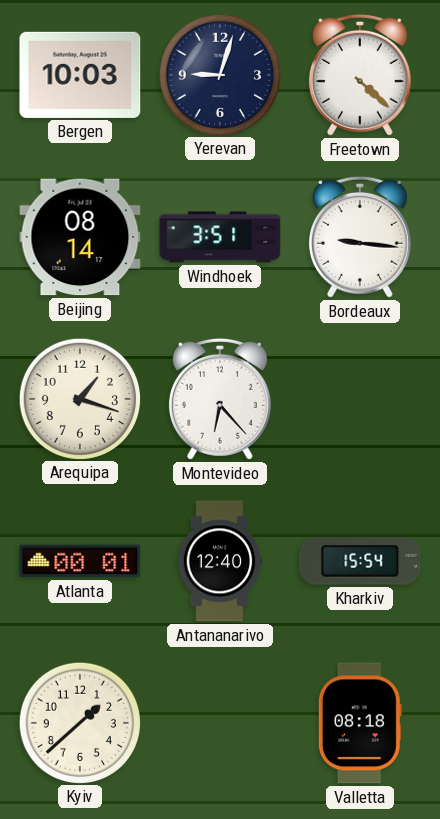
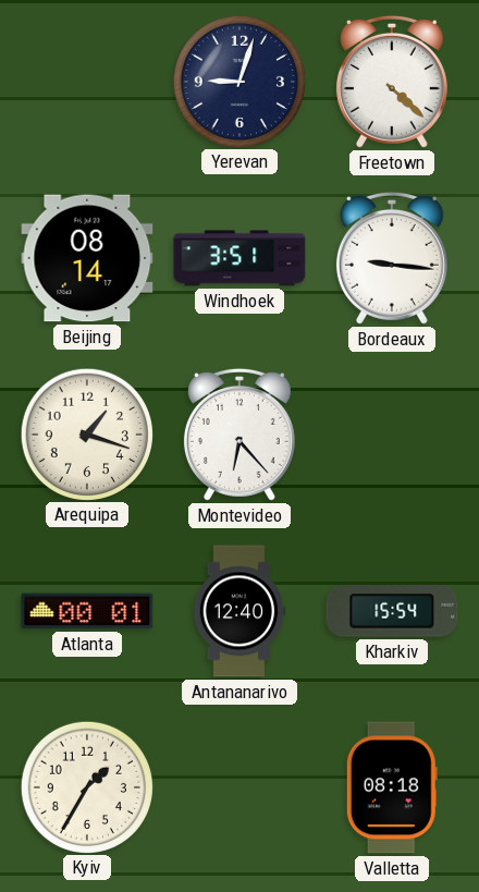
Bergen: 10:03 -> none (80, 75)
Kyiv: 1:38 -> 1:35 (86, 786)
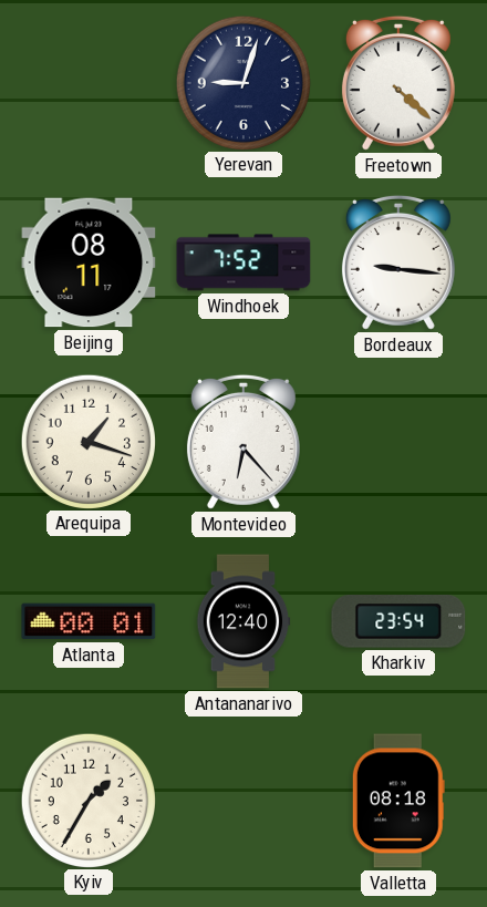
Beijing: 08:14 -> 08:11 (89, 262)
Windhoek: 3:51 -> 7:52 (244, 262)
Kharkiv: 15:54 -> 23:54 (398, 621)
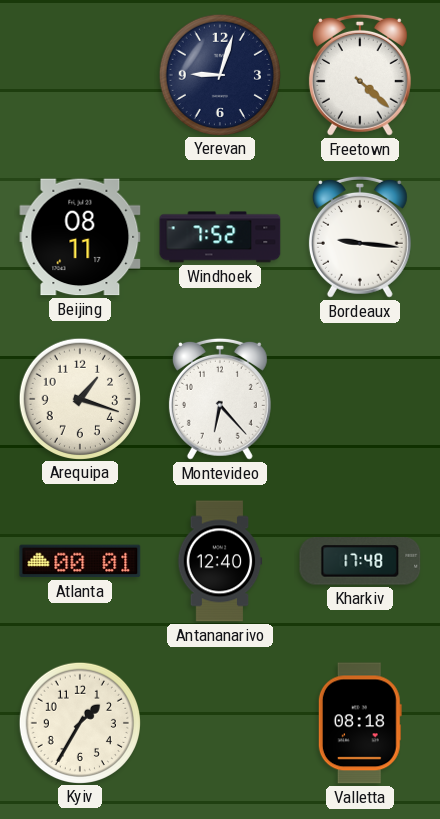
Kharkiv: 23:54 -> 17:48 (360, 561)
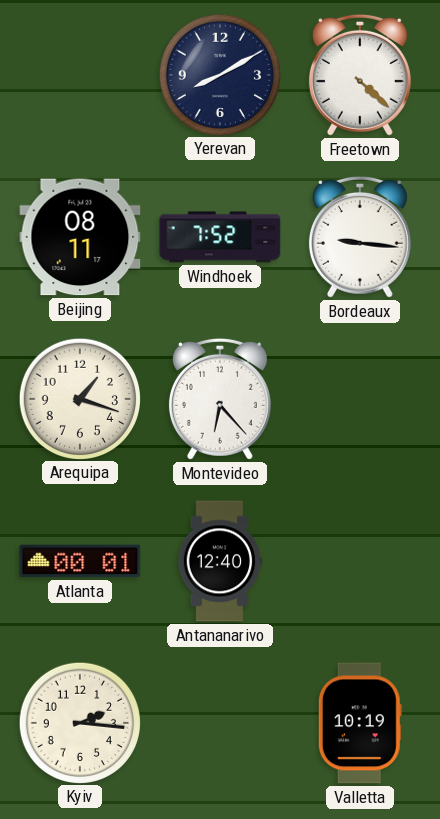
Yerevan: 9:03 -> 8:10 (219, 74)
Kharkiv: 17:48 -> none (360, 561)
Kyiv: 1:35 -> 2:16 (79, 722)
Valletta: 08:18 -> 10:19 (360, 723)
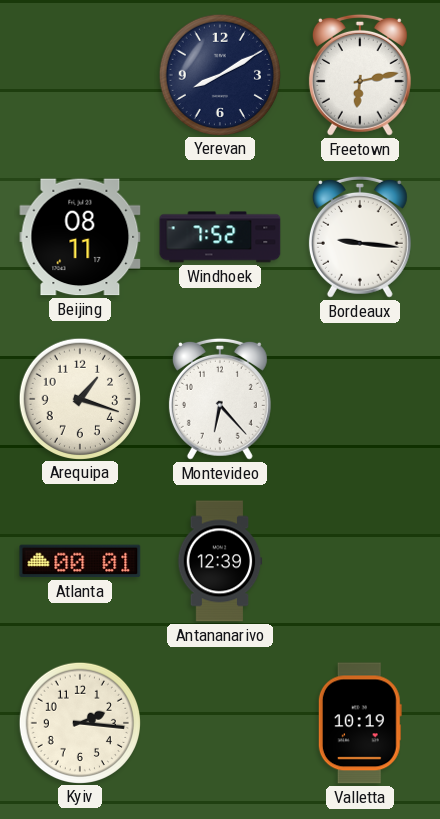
Freetown: 4:22 -> 6:13 (360, 75)
Antananarivo: 12:40 -> 12:39 (220, 561)
